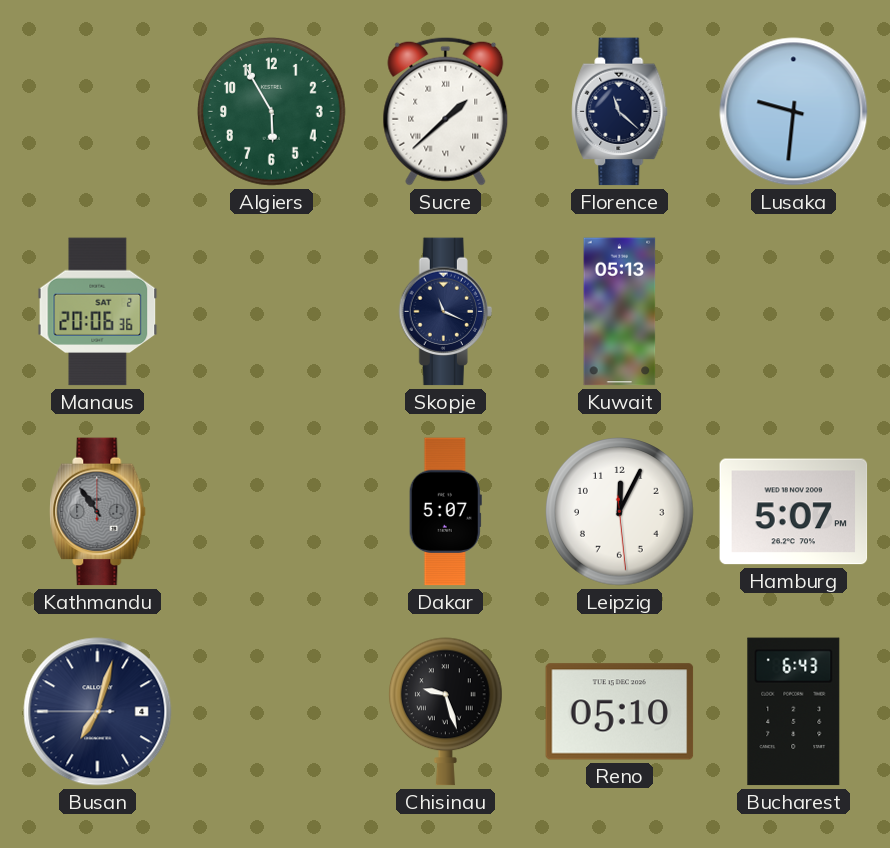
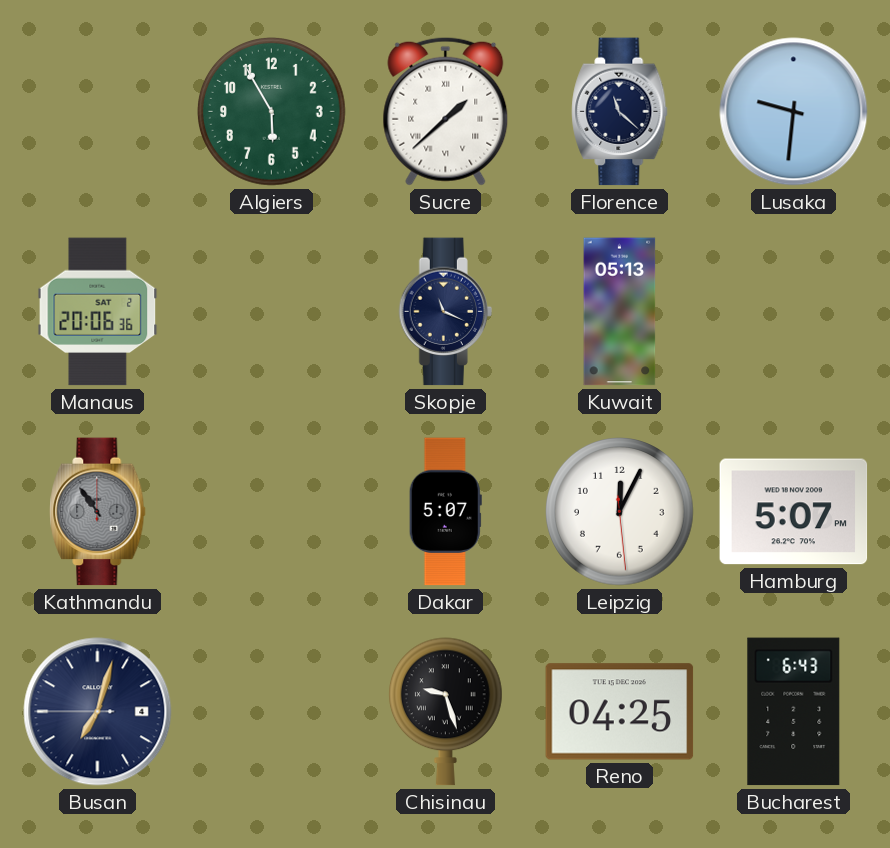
Reno: 05:10 -> 04:25 (620, 712)
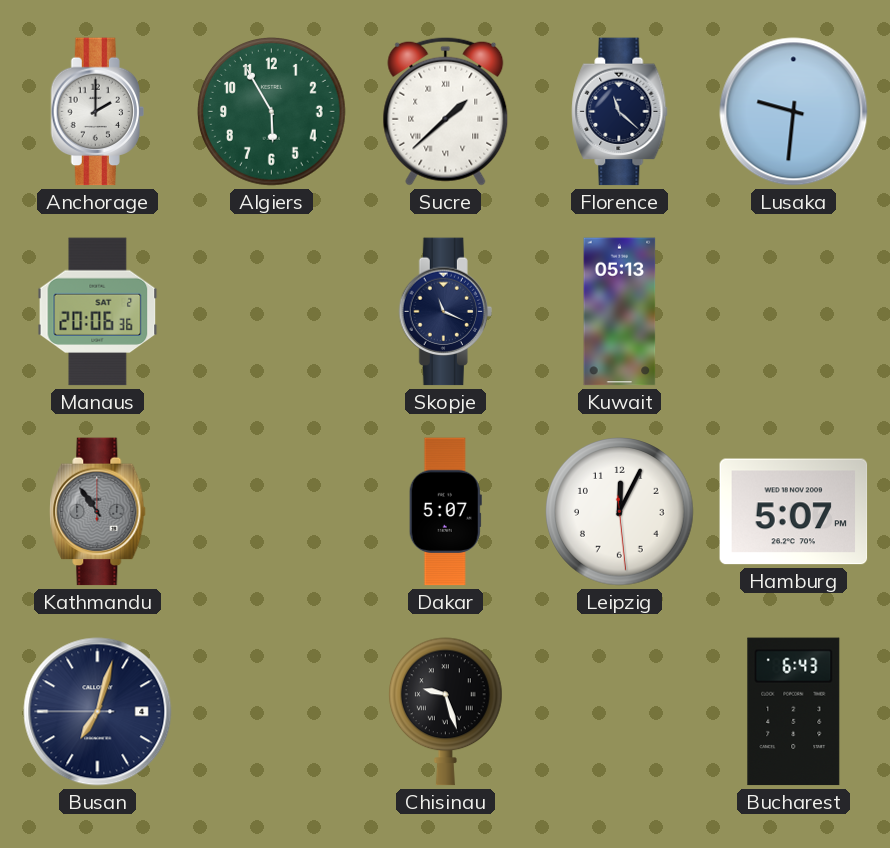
Anchorage: none -> 2:00 (97, 112)
Reno: 04:25 -> none (620, 712)
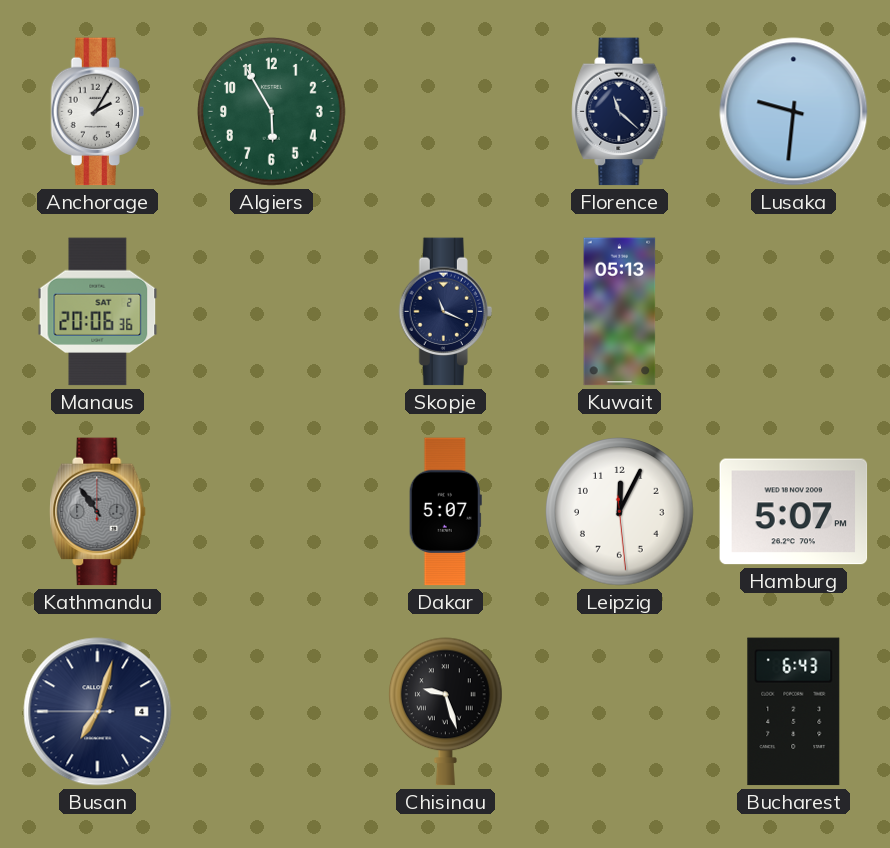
Anchorage: 2:00 -> 2:05 (97, 112)
Sucre: 1:38 -> none (446, 111)
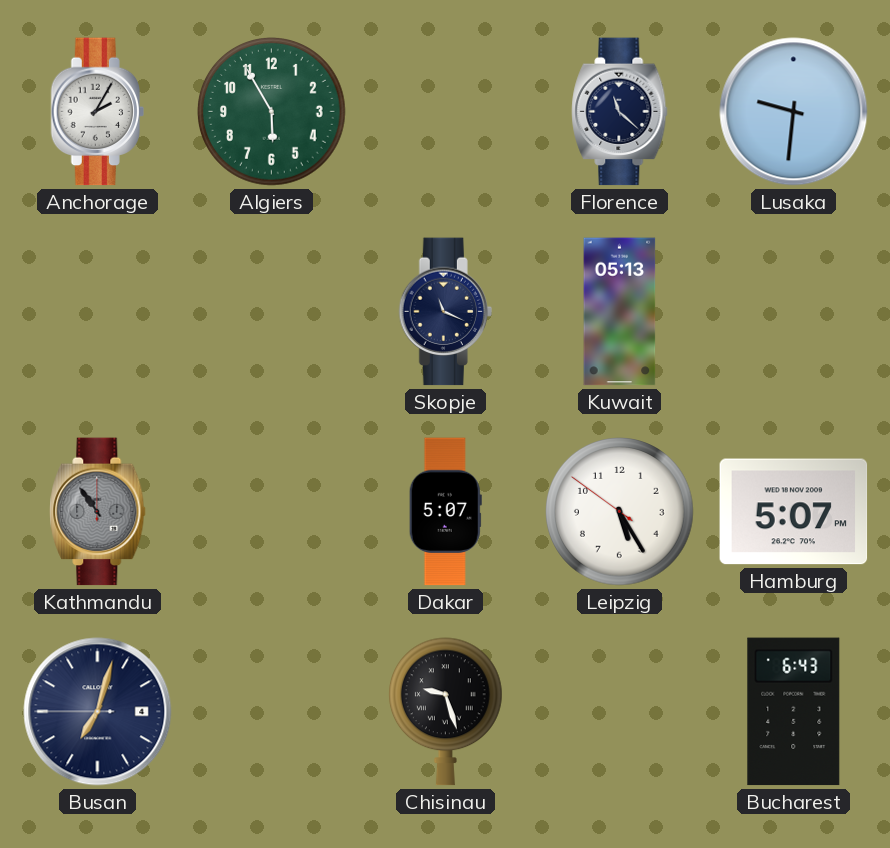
Manaus: 20:06 -> none (98, 312)
Leipzig: 12:04 -> 5:24 (620, 512)
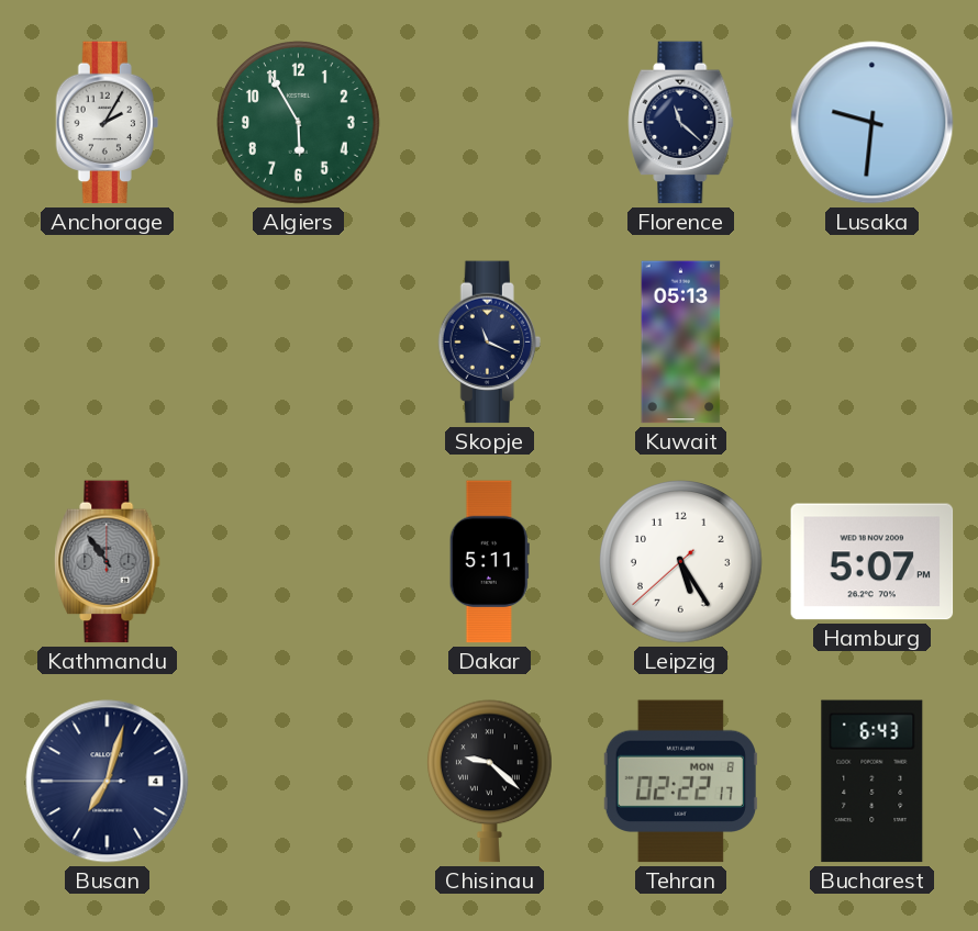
Dakar: 5:07 -> 5:11 (489, 562)
Leipzig: 5:24:51 -> 5:24:38 (681, 562)
Chisinau: 9:27 -> 9:22 (489, 782)
Tehran: none -> 02:22 (680, 782)
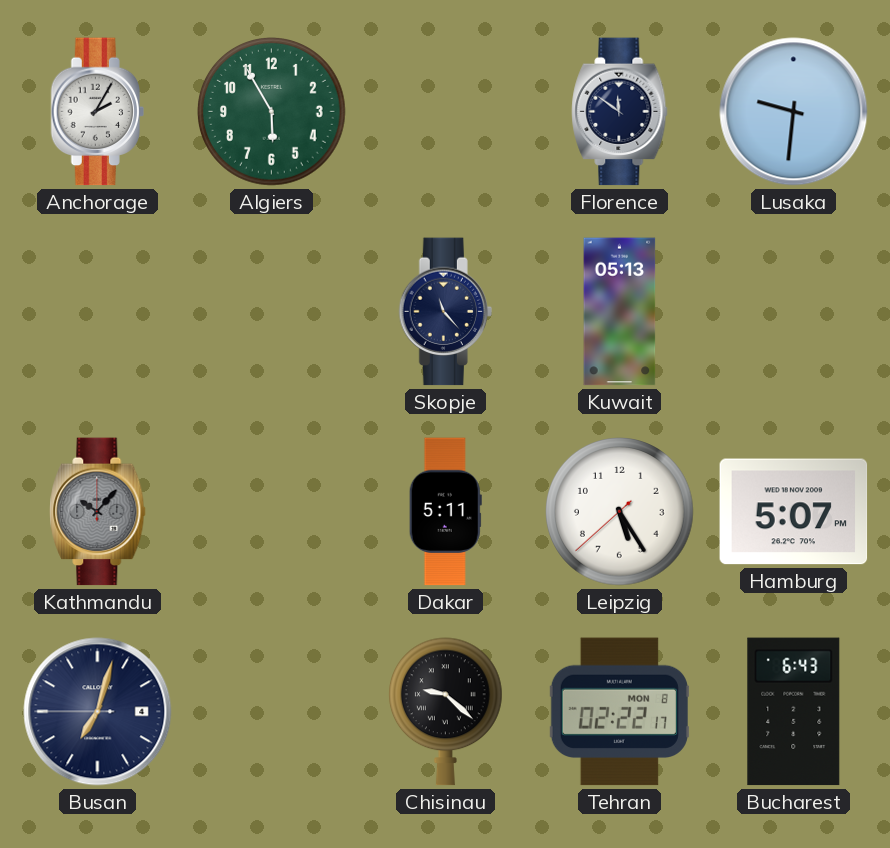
Florence: 11:22 -> 11:51 (620, 112)
Skopje: 11:19 -> 11:23 (445, 312)
Kathmandu: 10:54 -> 10:07 (98, 512)
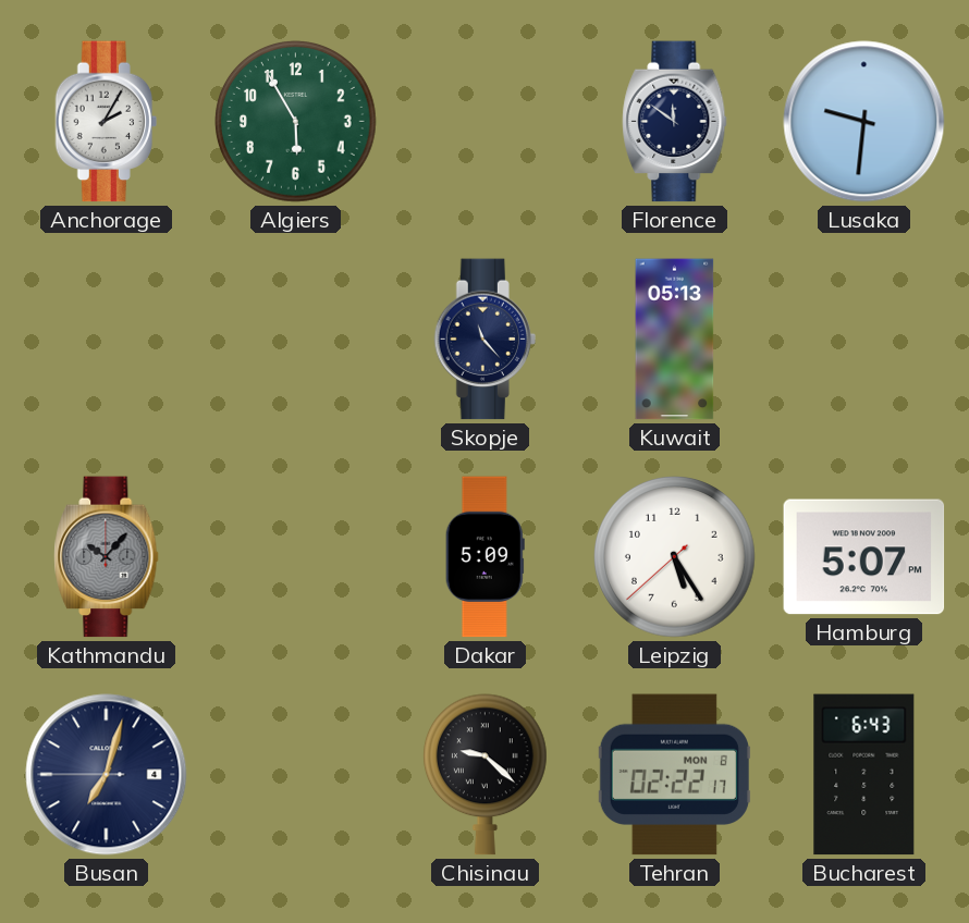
Dakar: 5:11 -> 5:09 (484, 557)
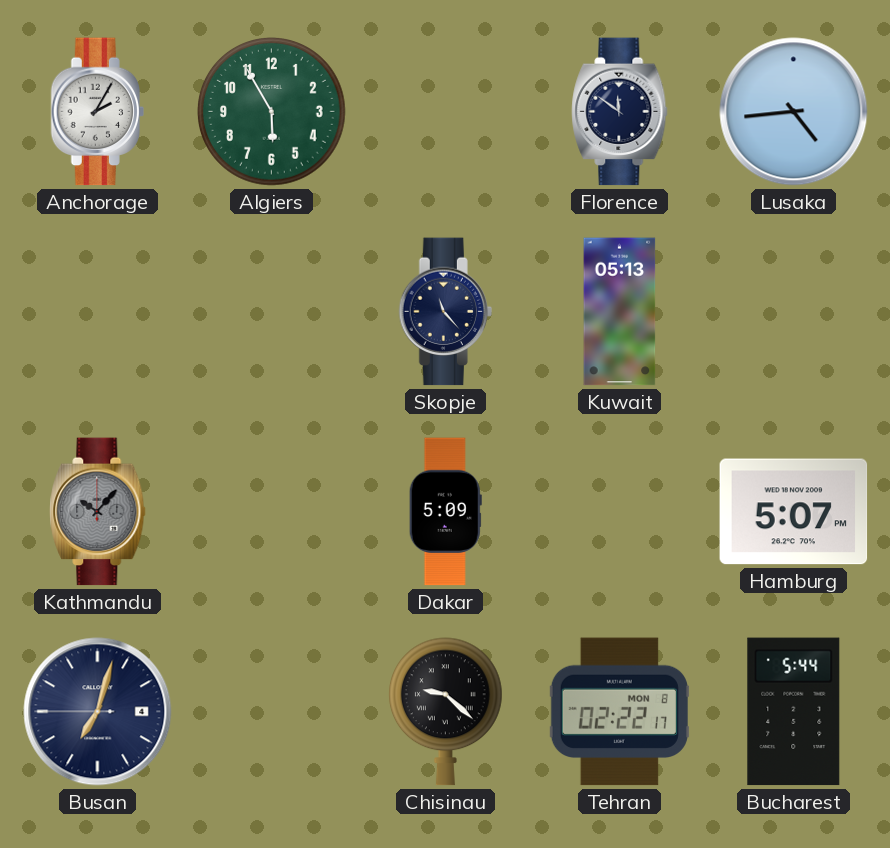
Lusaka: 9:31 -> 4:44 (794, 112)
Leipzig: 5:24 -> none (675, 557)
Bucharest: 6:43 -> 5:44 (794, 712)
